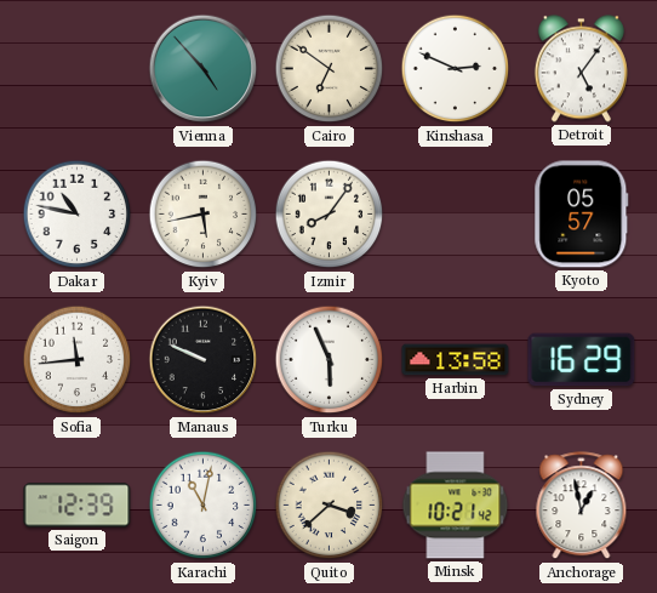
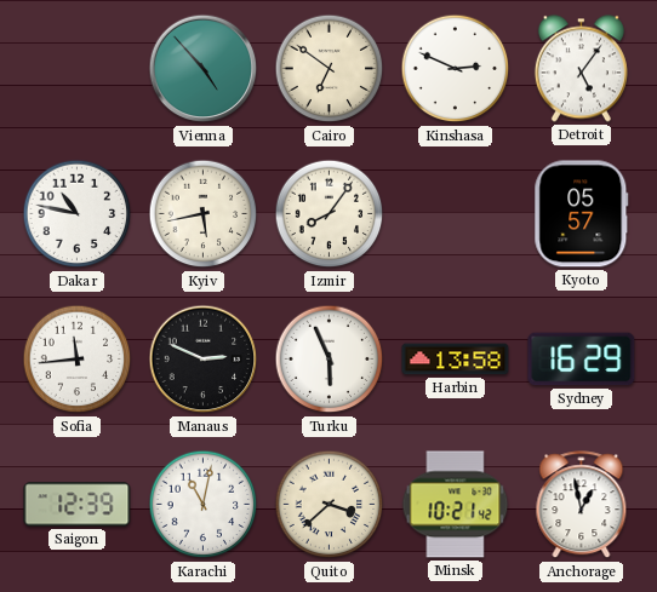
Manaus: 9:49 -> 2:49 (204, 360)
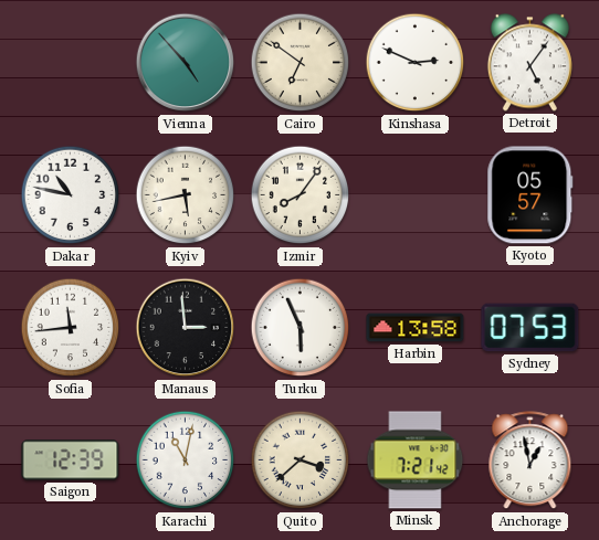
Manaus: 2:49 -> 2:59 (186, 328)
Sydney: 16:29 -> 07:53 (530, 328)
Minsk: 10:21 -> 7:21 (416, 460)
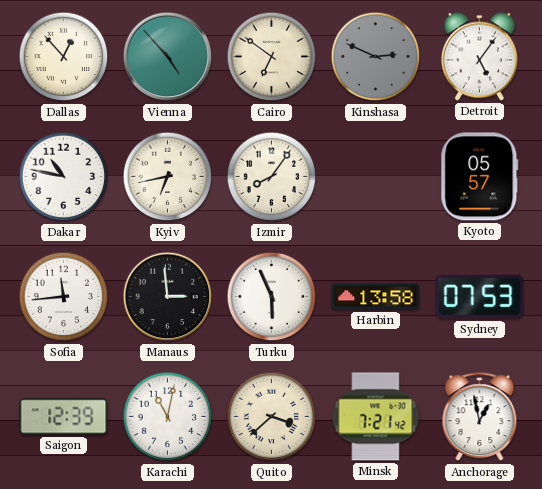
Dallas: none -> 12:53 (64, 57)
Kinshasa dial: white -> grey (376, 57)
Kyiv: 5:43 -> 6:43 (168, 177)
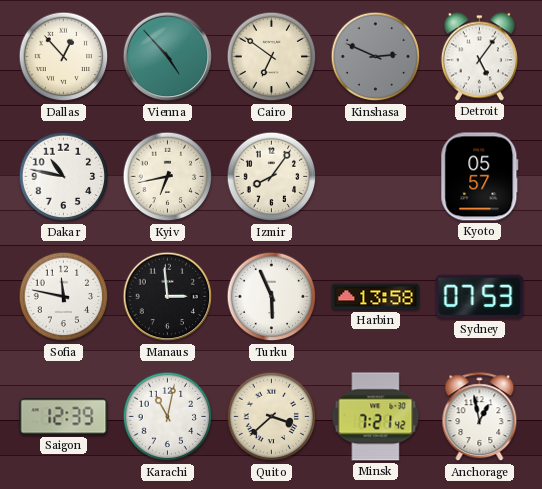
Sofia: 11:44 -> 11:47 (64, 297)
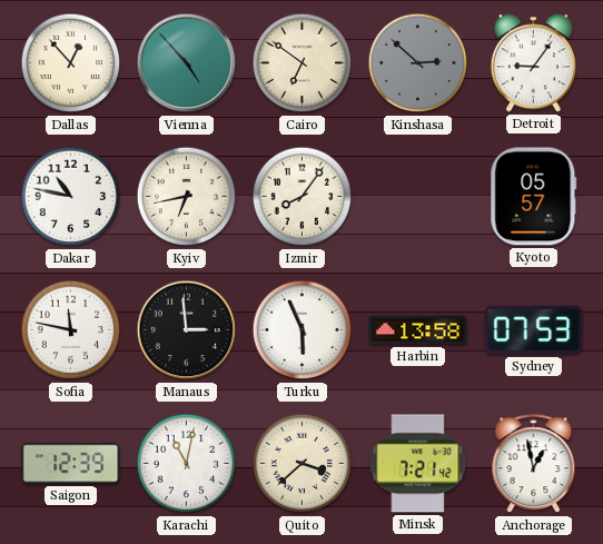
Kinshasa: 2:49 -> 2:52 (418, 63)
Detroit: 5:06 -> 9:06 (533, 63)
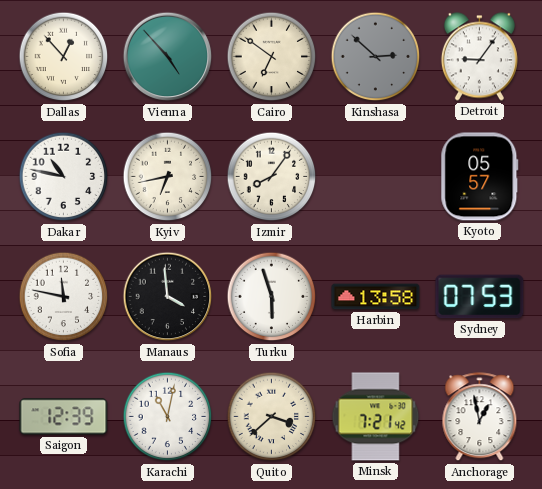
Manaus: 2:59 -> 3:59 (168, 297)
Turku: 5:56 -> 5:57 (272, 297)
